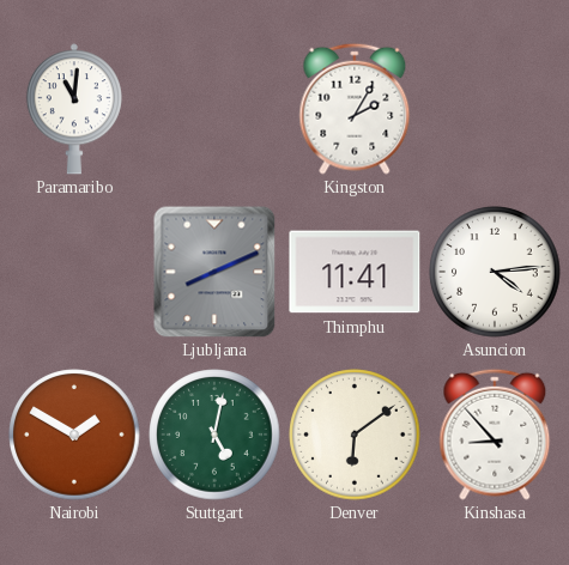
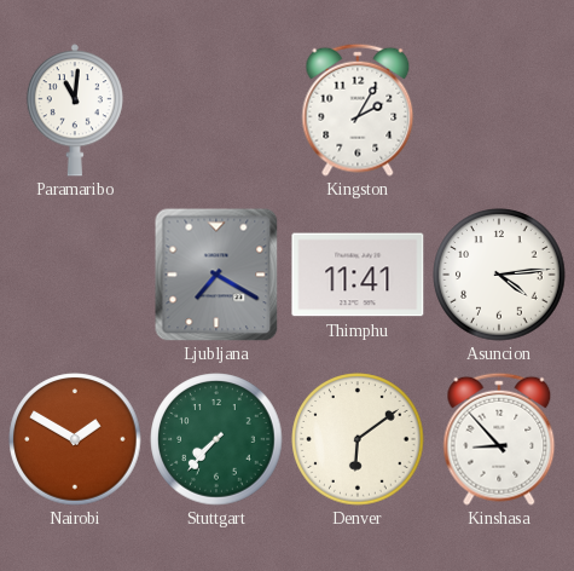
Ljubljana: 8:11 -> 7:20 (216, 275)
Stuttgart: 5:02 -> 7:37 (216, 439)
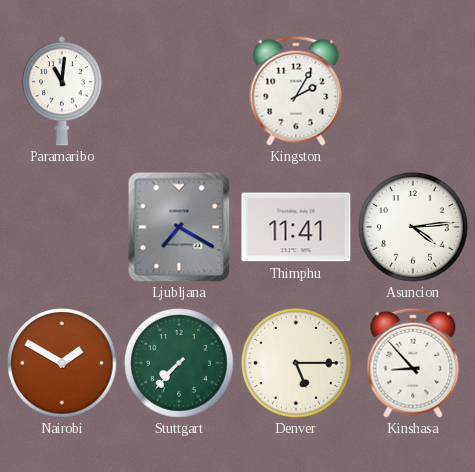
Denver: 6:09 -> 5:15 (296, 363)
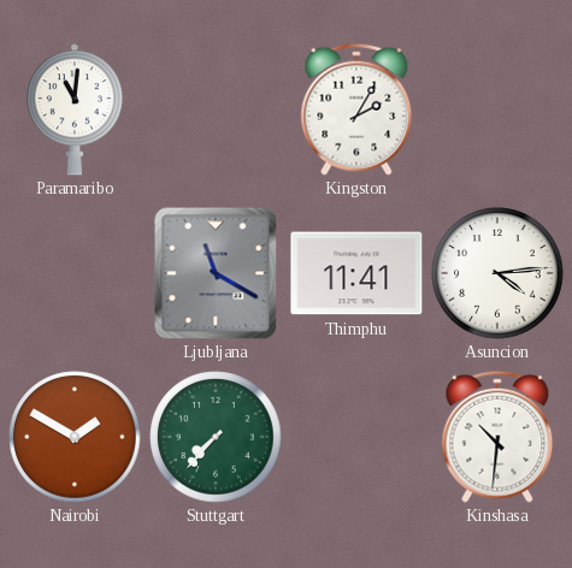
Ljubljana: 7:20 -> 11:20 (216, 273)
Denver: 5:15 -> none (296, 363)
Kinshasa: 8:53 -> 10:31 (497, 437)
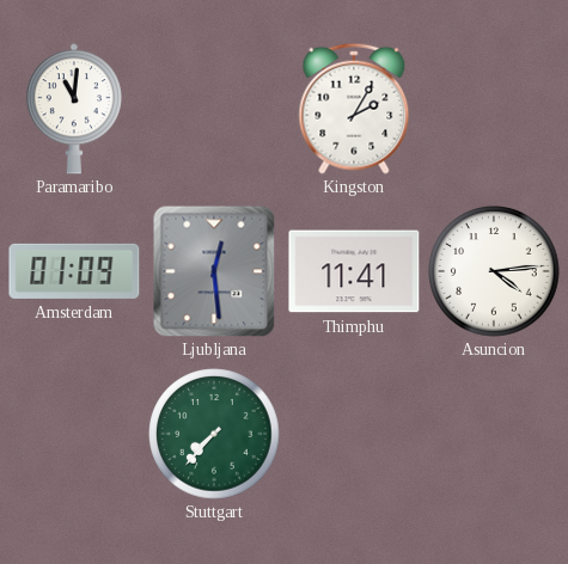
Amsterdam: none -> 01:09 (74, 271)
Ljubljana: 11:20 -> 12:29 (214, 271)
Nairobi: 1:50 -> none (75, 437)
Kinshasa: 10:31 -> none (497, 437)
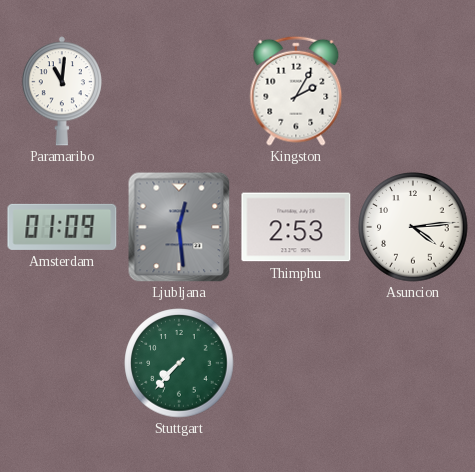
Thimphu: 11:41 -> 2:53 (296, 227)
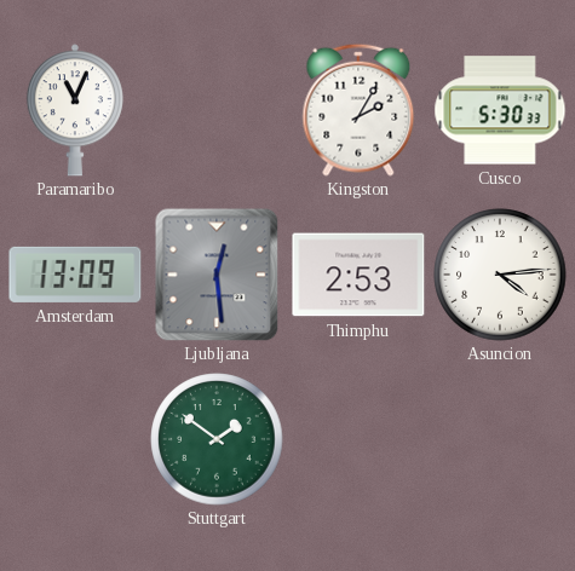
Paramaribo: 11:01 -> 11:04 (75, 110)
Cusco: none -> 5:30 (500, 110)
Amsterdam: 01:09 -> 13:09 (75, 275)
Stuttgart: 7:37 -> 1:51 (217, 439)
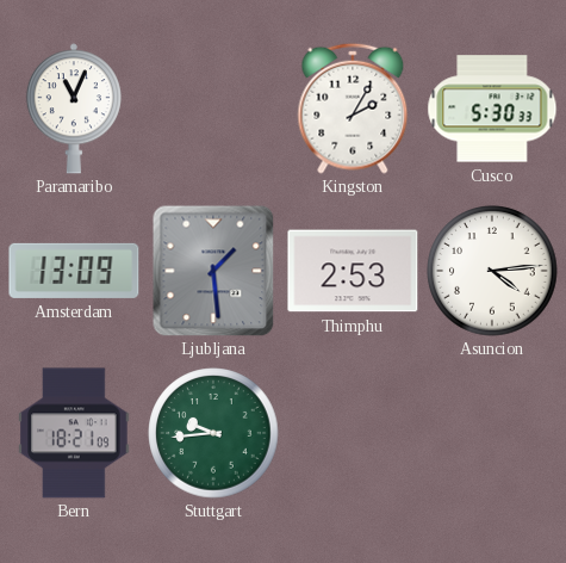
Ljubljana: 12:29 -> 1:29 (213, 271)
Bern: none -> 18:21 (74, 433)
Stuttgart: 1:51 -> 9:44 (213, 433)
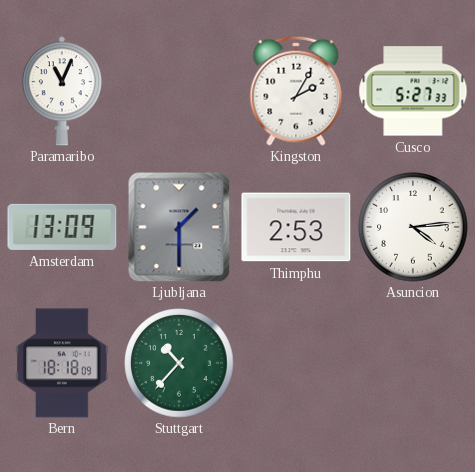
Cusco: 5:30 -> 5:27 (413, 91)
Ljubljana: 1:29 -> 1:30 (179, 227)
Bern: 18:21 -> 18:18 (62, 363)
Stuttgart: 9:44 -> 10:37 (179, 363)
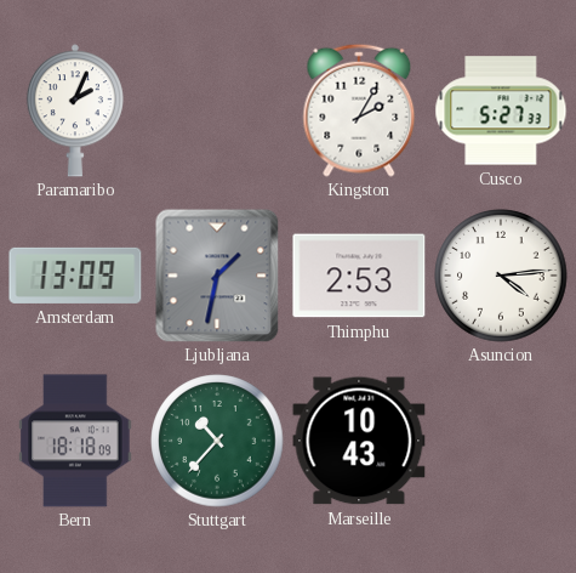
Paramaribo: 11:04 -> 2:04 (75, 110)
Ljubljana: 1:30 -> 1:32 (217, 276)
Marseille: none -> 10:43 (359, 441)
